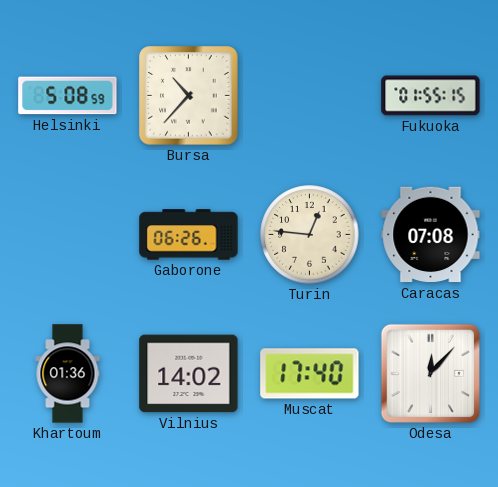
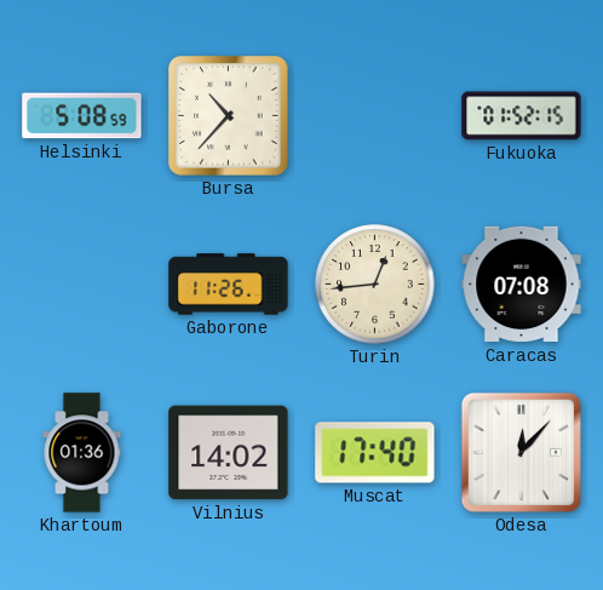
Fukuoka: 01:55 -> 01:52 (522, 116)
Gaborone: 06:26 -> 11:26 (229, 285)
Turin: 12:46 -> 12:44 (375, 285)
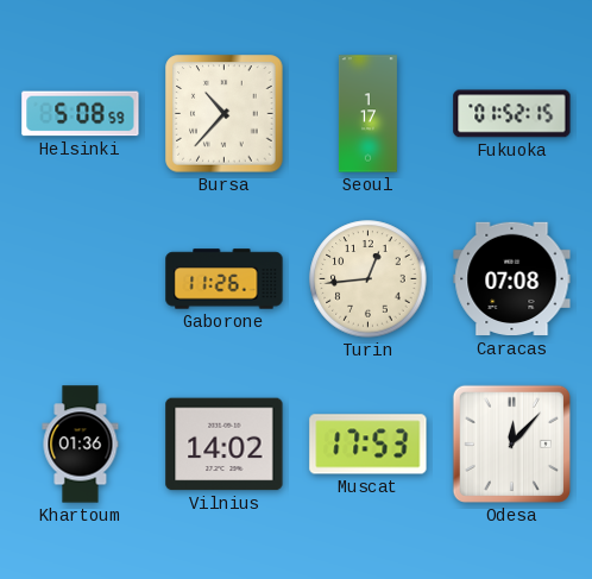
Seoul: none -> 1:17 (367, 114)
Muscat: 17:40 -> 17:53 (369, 445)
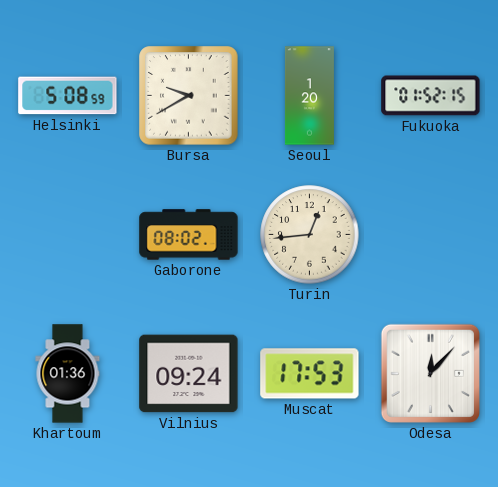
Bursa: 10:37 -> 9:40 (189, 96)
Seoul: 1:17 -> 1:20 (309, 96)
Gaborone: 11:26 -> 08:02 (189, 235)
Caracas: 07:08 -> none (512, 279)
Vilnius: 14:02 -> 09:24 (189, 374)
